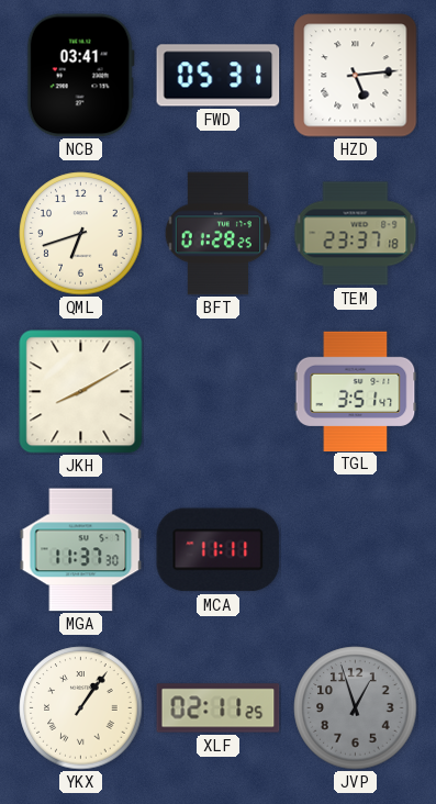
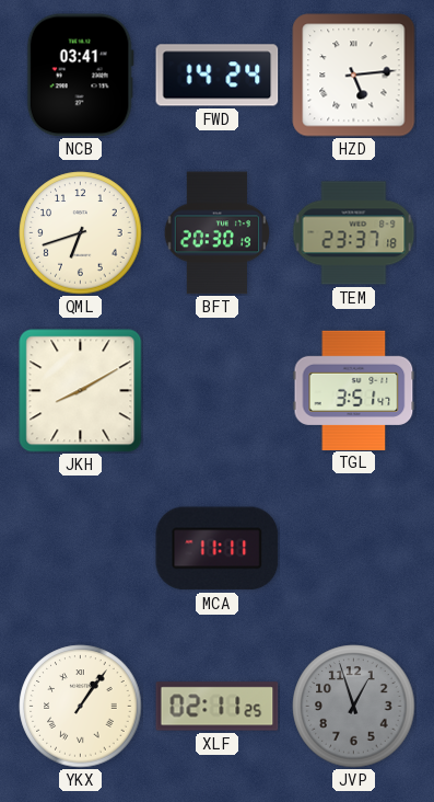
FWD: 05:31 -> 14:24 (218, 76)
BFT: 01:28 -> 20:30 (216, 233)
MGA: 11:37 -> none (81, 550)
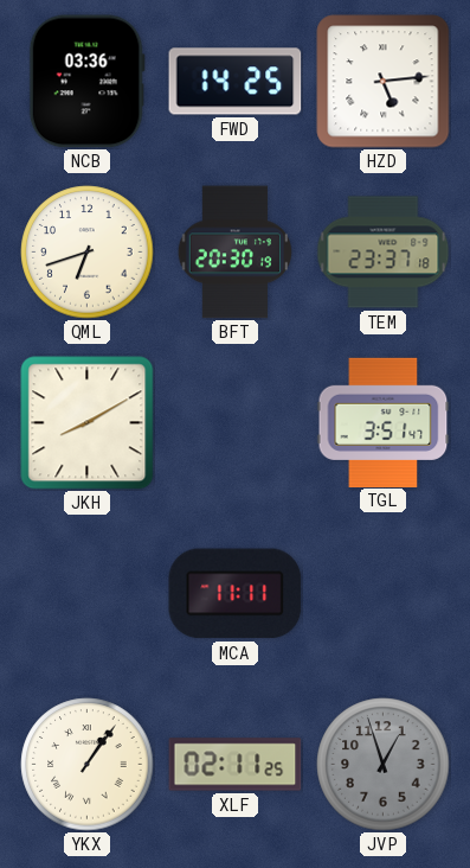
NCB: 03:41 -> 03:36 (86, 82)
FWD: 14:24 -> 14:25 (236, 82)
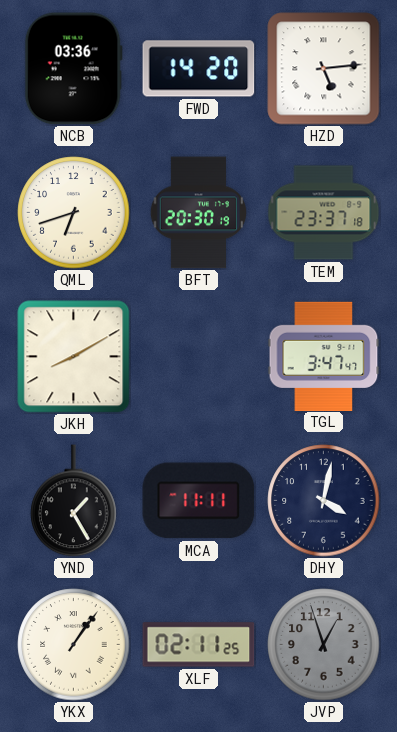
FWD: 14:25 -> 14:20 (199, 69)
TGL: 3:51 -> 3:47 (324, 356)
YND: none -> 1:25 (74, 501)
DHY: none -> 4:02 (324, 501)
